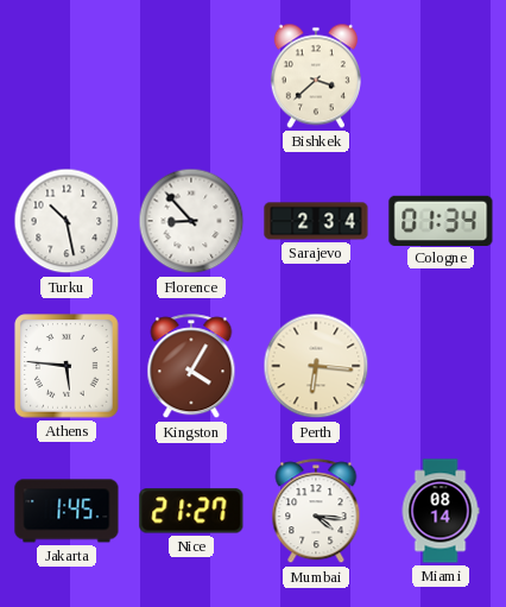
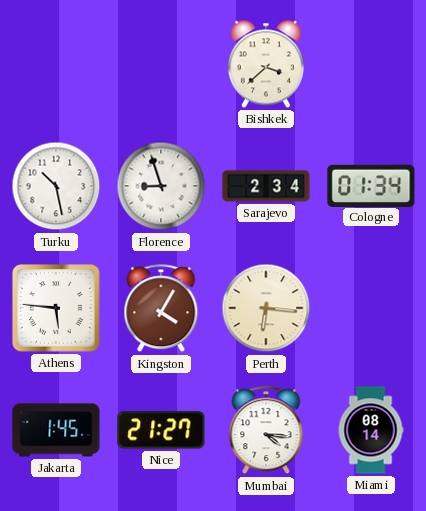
Florence: 8:53 -> 8:57 (161, 186)
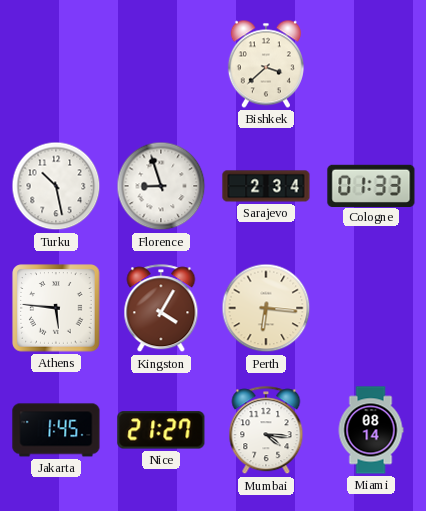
Cologne: 01:34 -> 01:33 (371, 185)
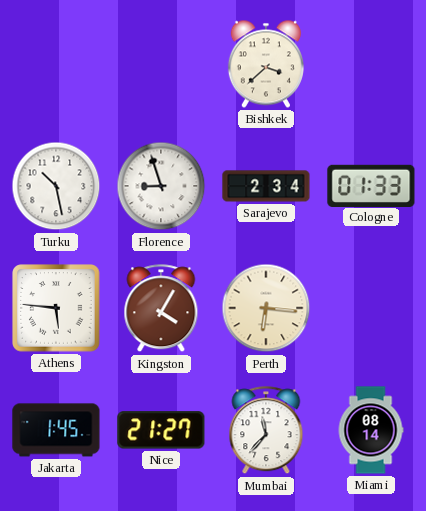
Mumbai: 4:16 -> 11:37 (266, 431)
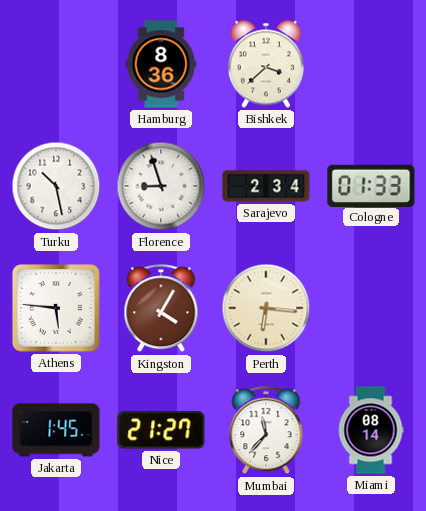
Hamburg: none -> 8:36 (161, 64)
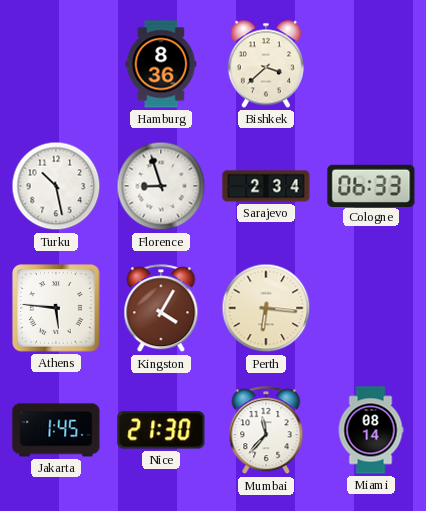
Cologne: 01:33 -> 06:33 (371, 185)
Nice: 21:27 -> 21:30 (161, 430)
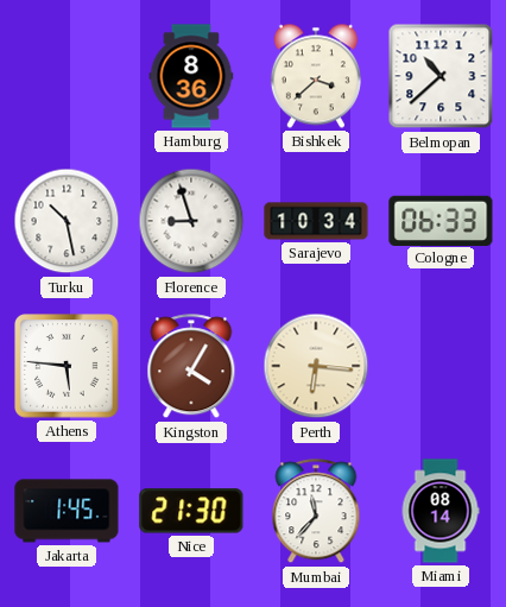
Belmopan: none -> 10:38 (441, 76)
Sarajevo: 2:34 -> 10:34 (316, 221)
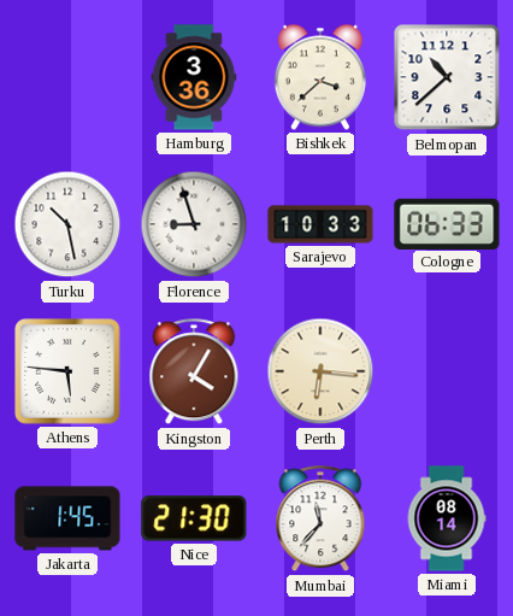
Hamburg: 8:36 -> 3:36 (194, 77)
Sarajevo: 10:34 -> 10:33 (320, 224)
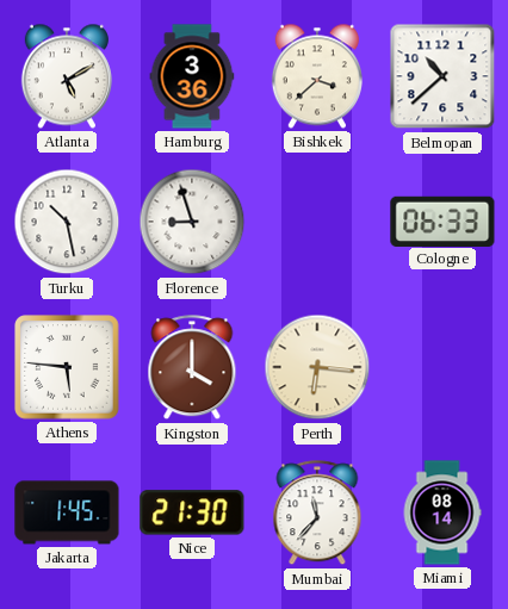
Atlanta: none -> 5:10 (67, 76)
Sarajevo: 10:33 -> none (320, 224)
Kingston: 4:05 -> 4:00 (192, 368)
